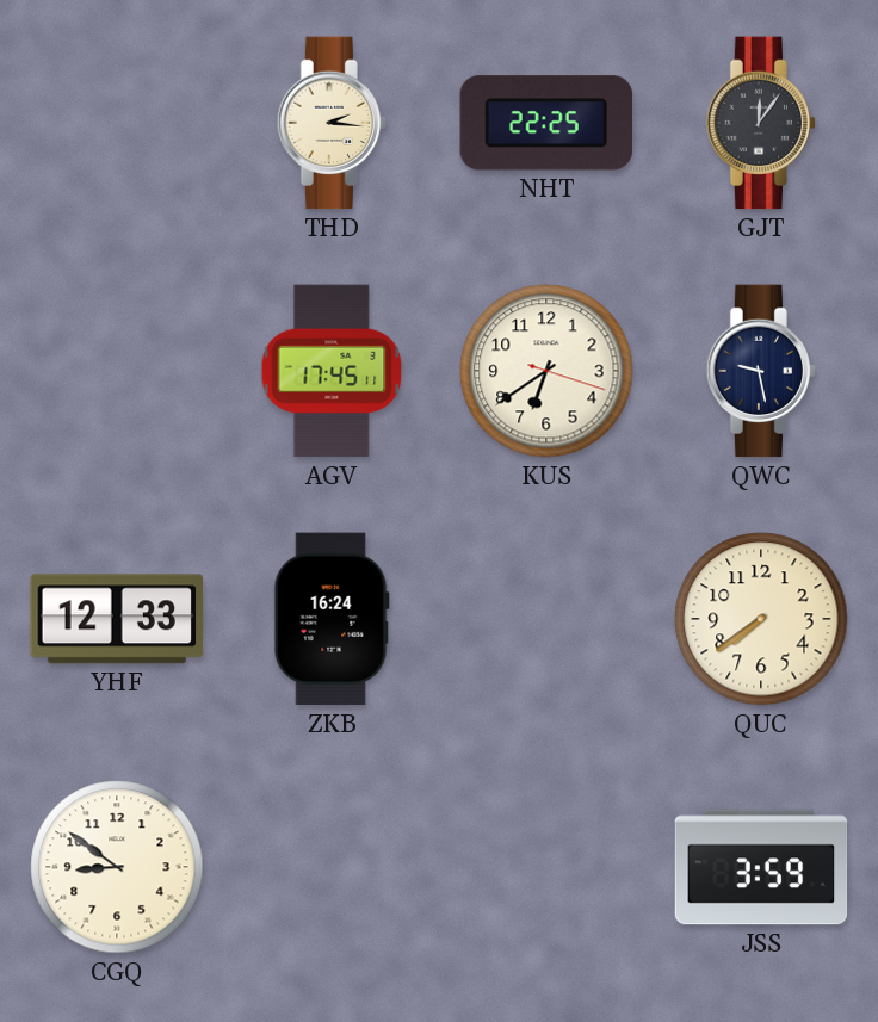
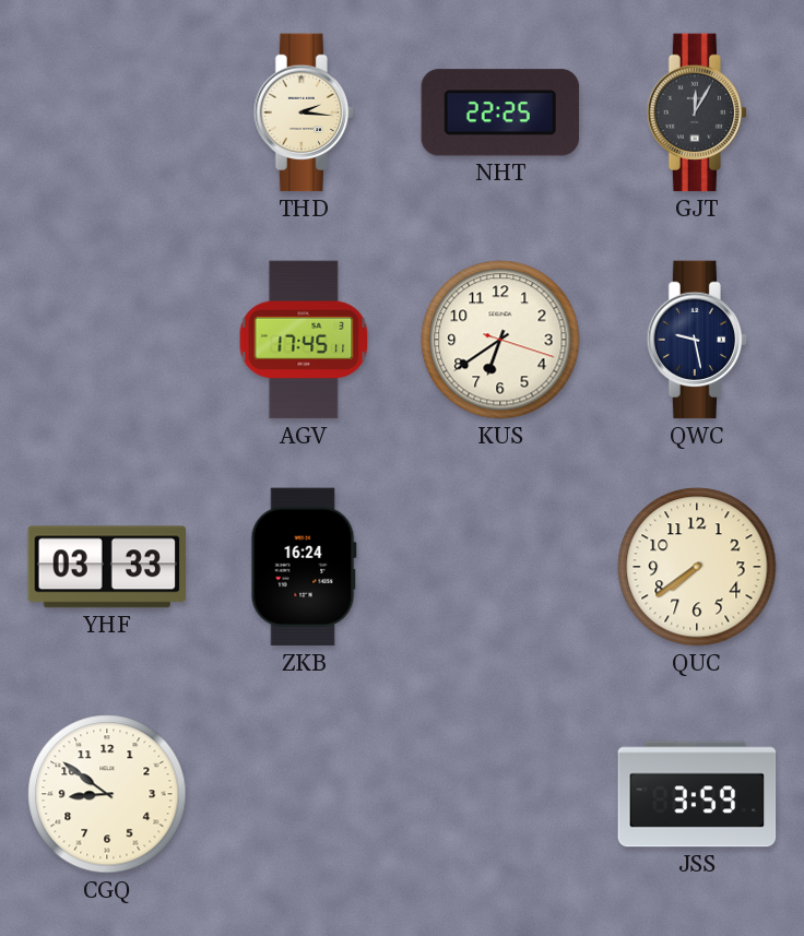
GJT: 12:06 -> 12:05 (697, 112)
YHF: 12:33 -> 03:33 (107, 567)
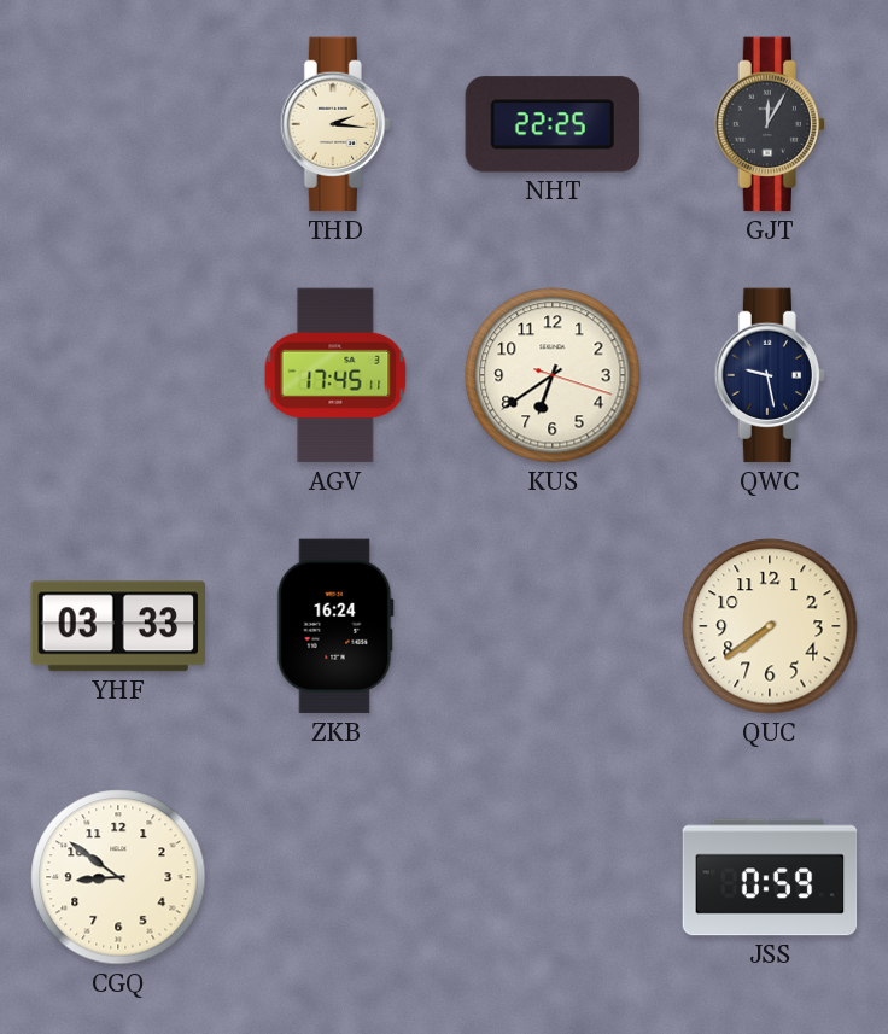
JSS: 3:59 -> 0:59 (770, 877)
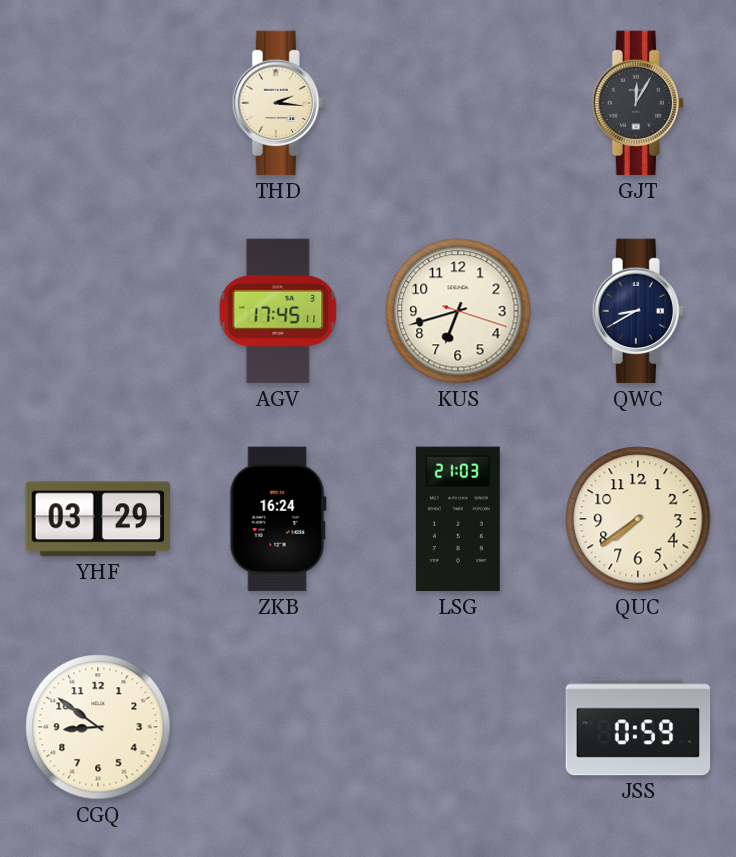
NHT: 22:25 -> none (551, 124)
KUS: 6:39 -> 6:42 (458, 311)
QWC: 9:28 -> 8:40 (638, 311)
YHF: 03:33 -> 03:29 (98, 519)
LSG: none -> 21:03 (458, 519)
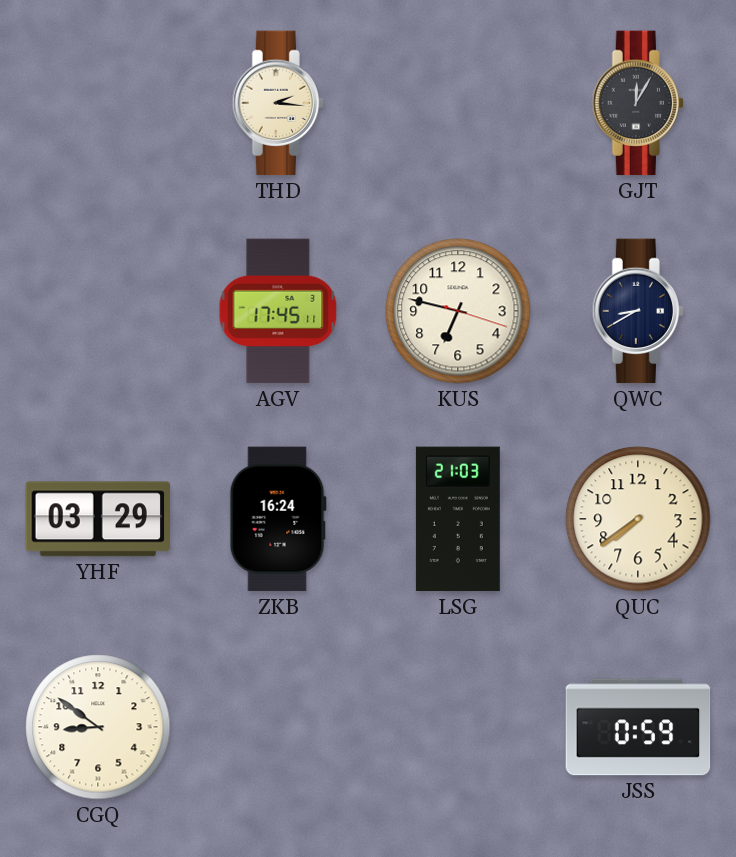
KUS: 6:42 -> 6:47 (458, 311)
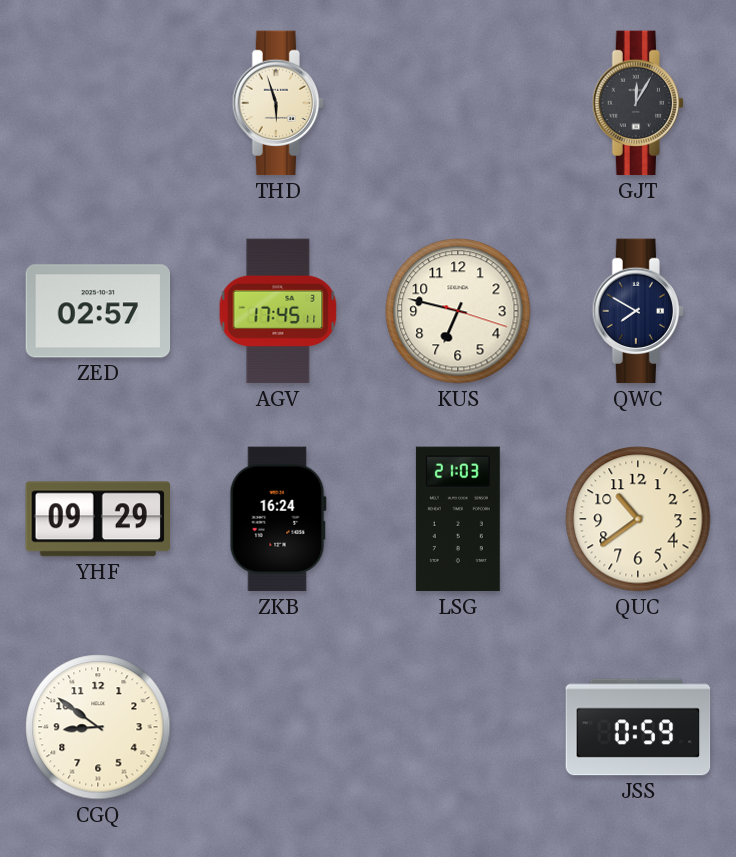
THD: 2:16 -> 5:57 (278, 103)
ZED: none -> 02:57 (98, 311)
QWC: 8:40 -> 7:50 (638, 311)
YHF: 03:29 -> 09:29 (98, 519)
QUC: 7:39 -> 10:39 (638, 519)
